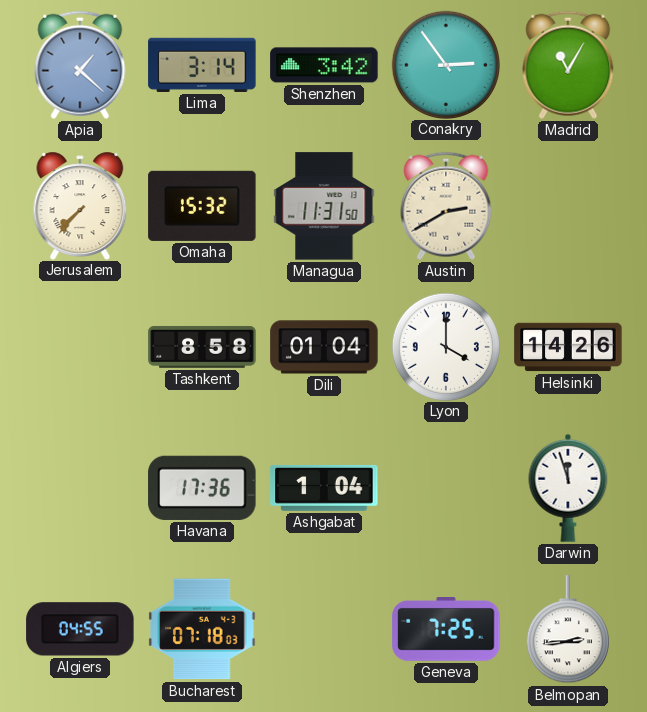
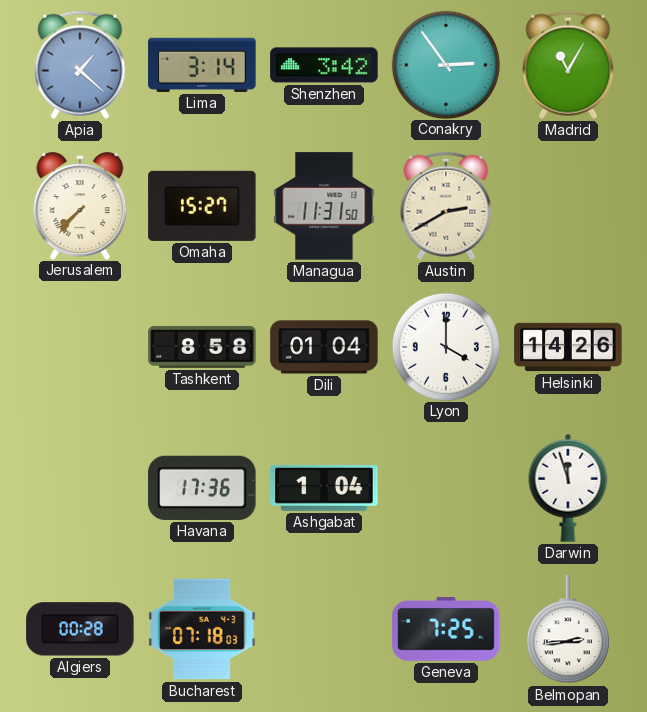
Omaha: 15:32 -> 15:27 (202, 206)
Algiers: 04:55 -> 00:28 (80, 629)
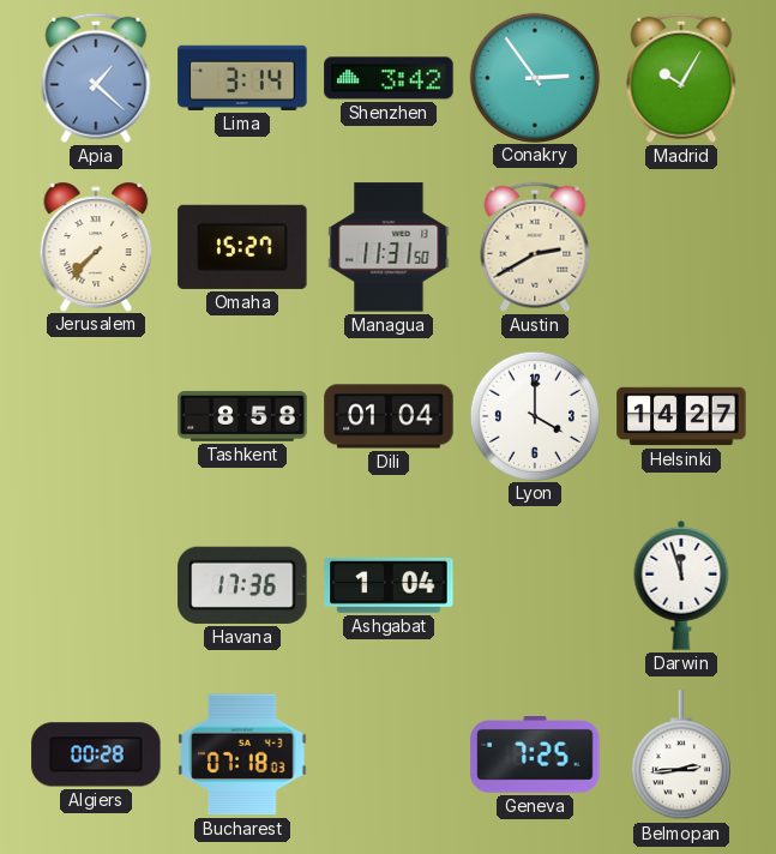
Madrid: 11:05 -> 10:05 (681, 78)
Helsinki: 14:26 -> 14:27 (681, 416)
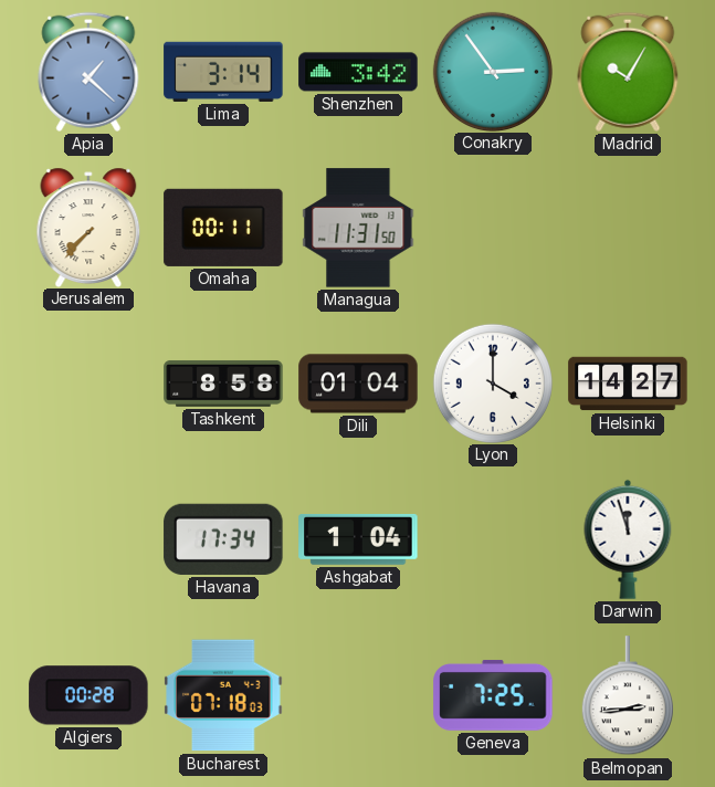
Omaha: 15:27 -> 00:11 (223, 228)
Austin: 2:40 -> none (535, 247)
Havana: 17:36 -> 17:34 (223, 539)
